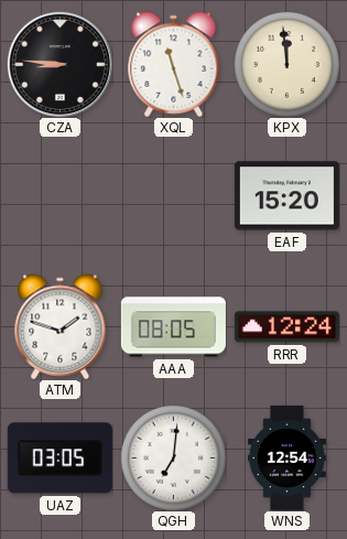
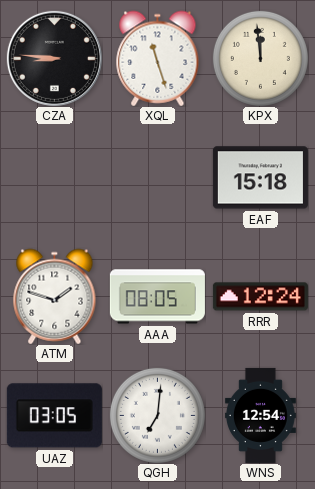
EAF: 15:20 -> 15:18 (260, 178)
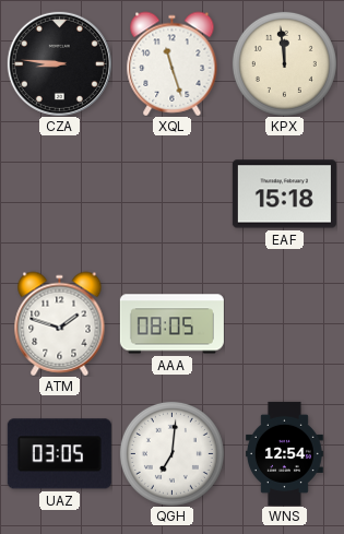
RRR: 12:24 -> none (260, 297)
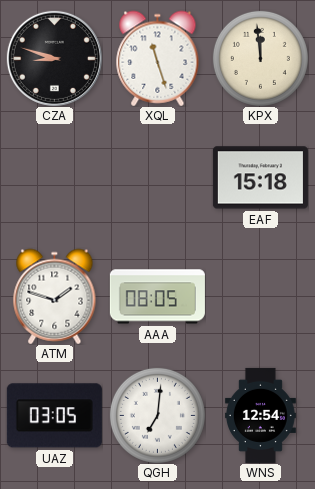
CZA: 8:46 -> 8:48 (54, 58)
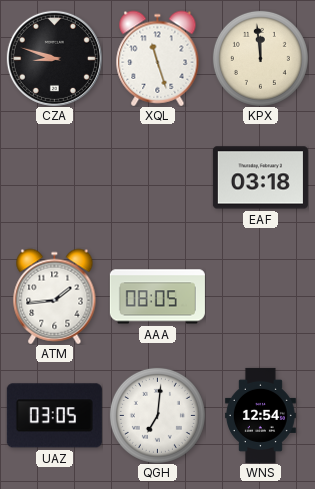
EAF: 15:18 -> 03:18 (260, 178)
ATM: 1:48 -> 1:44 (55, 296)
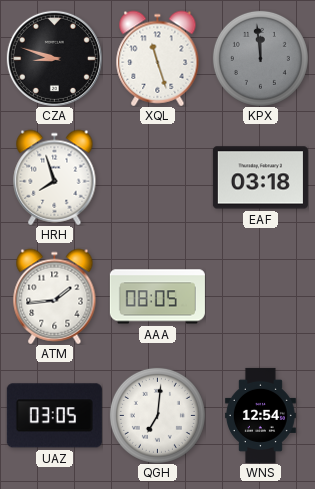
KPX dial: cream -> grey (260, 58)
HRH: none -> 7:57 (55, 177)
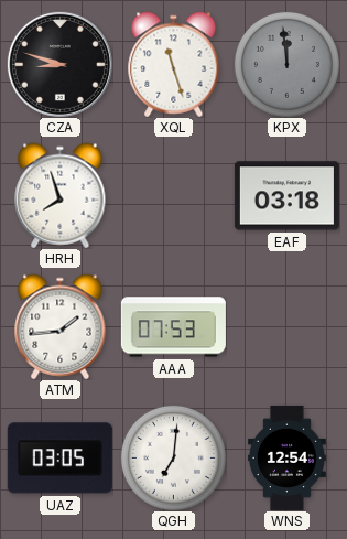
AAA: 08:05 -> 07:53 (173, 327)
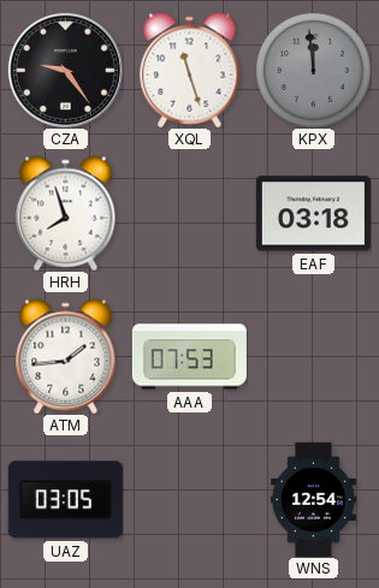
CZA: 8:48 -> 9:24 (65, 70)
QGH: 7:01 -> none (173, 457)
